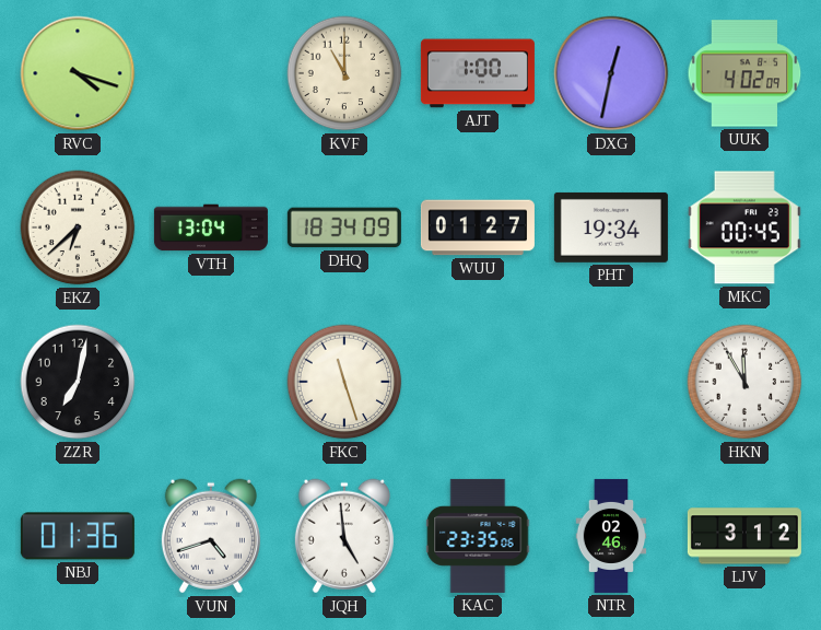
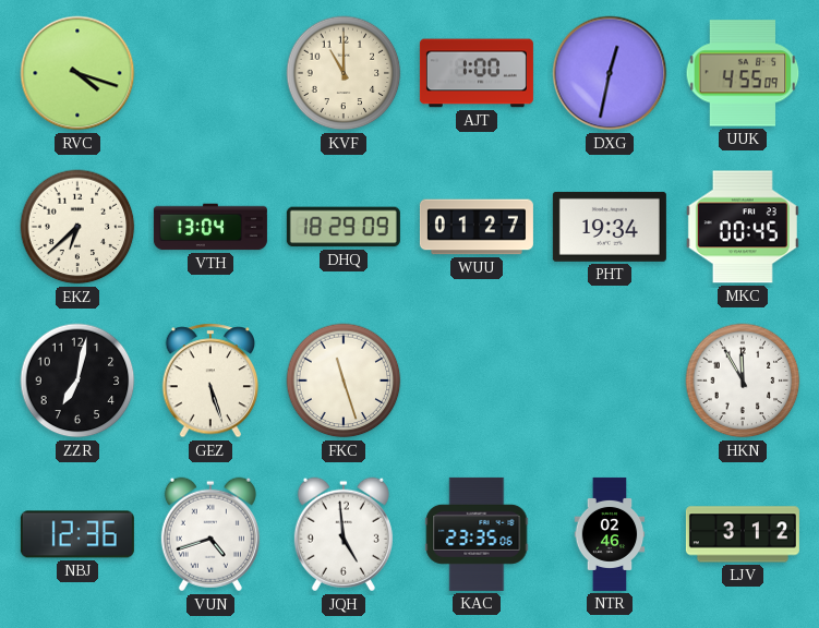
UUK: 4:02 -> 4:55 (743, 73)
DHQ: 18:34 -> 18:29 (344, 227)
GEZ: none -> 5:27 (210, 381)
NBJ: 01:36 -> 12:36 (77, 534)
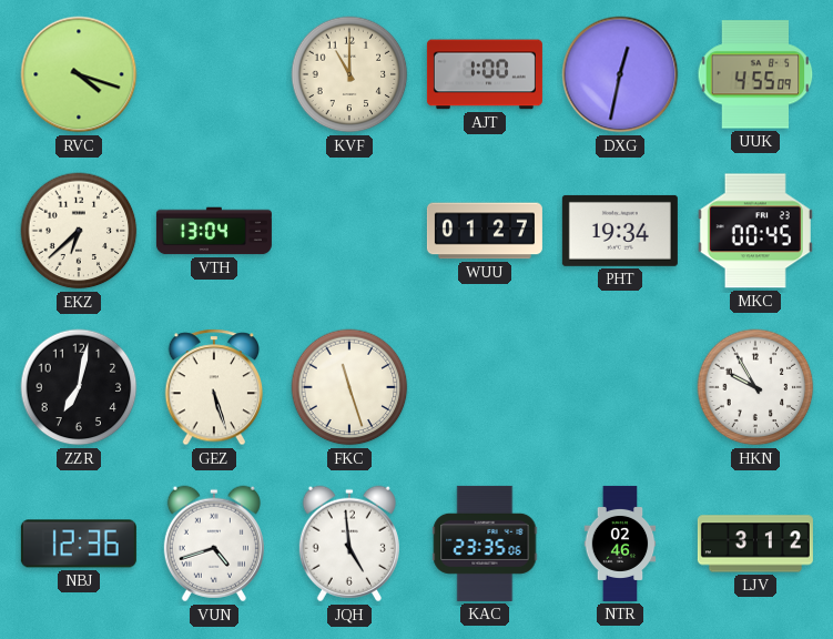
DHQ: 18:29 -> none (344, 227)
HKN: 11:55 -> 9:55 (755, 387)
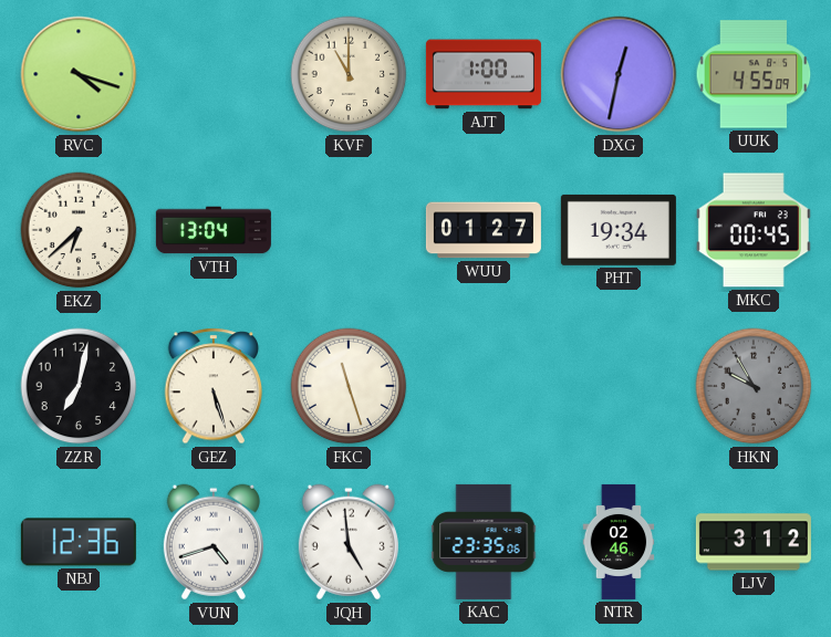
HKN dial: white -> grey (754, 386)
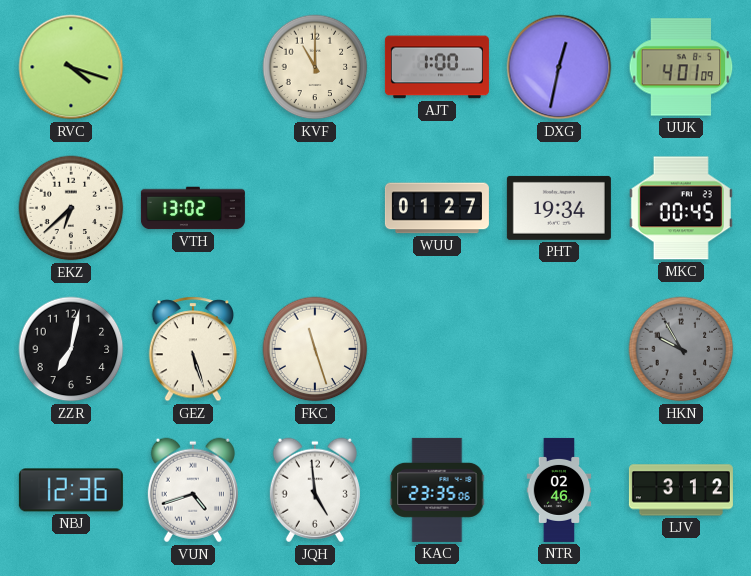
UUK: 4:55 -> 4:01 (681, 67)
VTH: 13:04 -> 13:02 (193, 208)
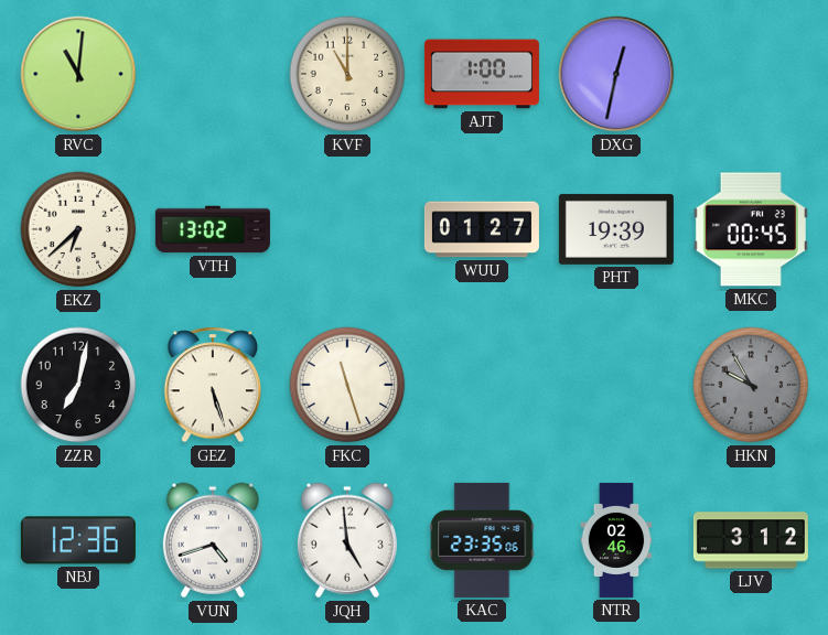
RVC: 4:18 -> 11:01 (78, 74)
UUK: 4:01 -> none (681, 67)
PHT: 19:34 -> 19:39 (616, 229)
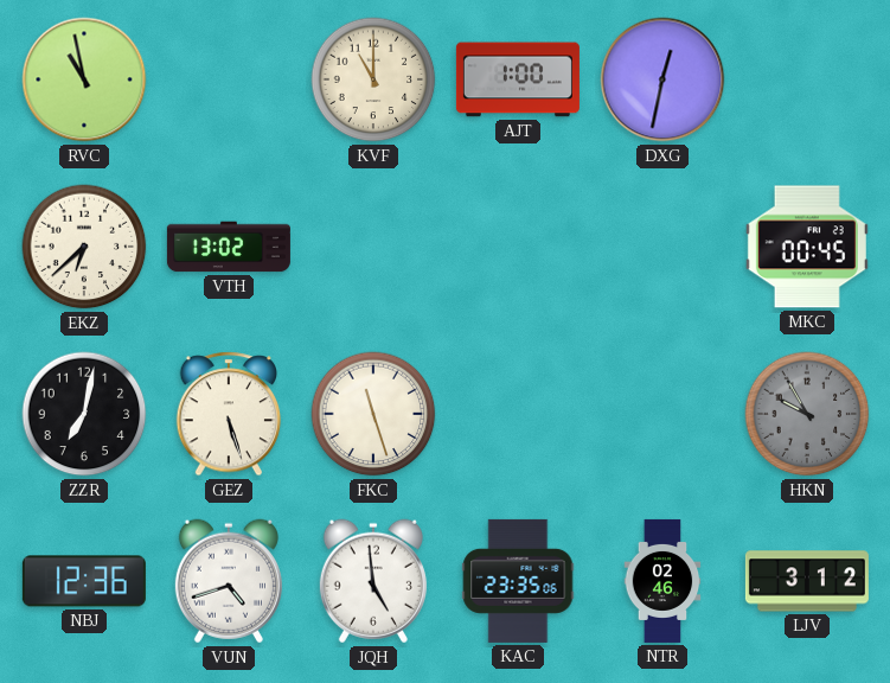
RVC: 11:01 -> 10:58 (84, 79)
WUU: 01:27 -> none (482, 229)
PHT: 19:39 -> none (616, 229)
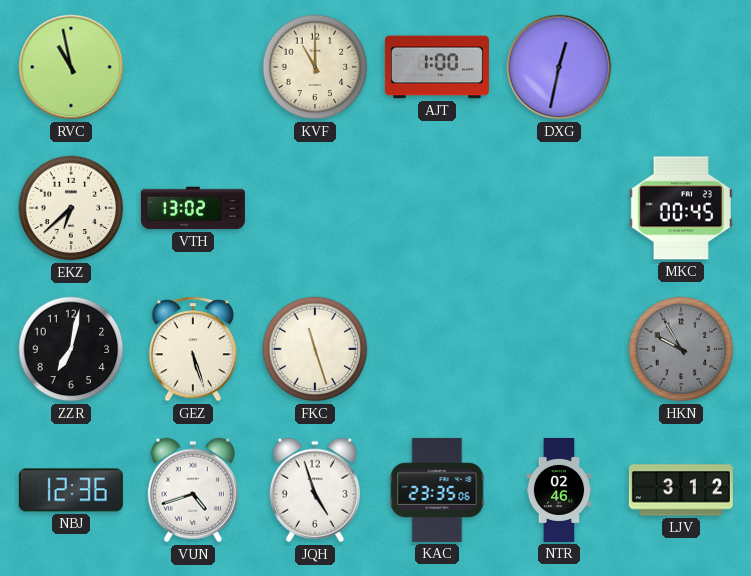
JQH: 4:59 -> 4:57 (315, 490)
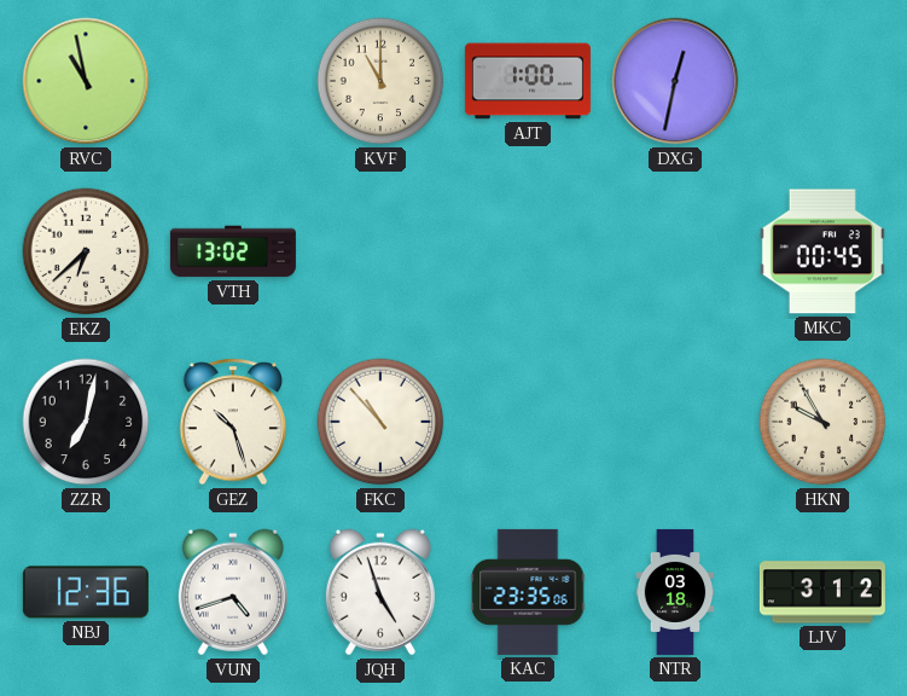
GEZ: 5:27 -> 10:27 (233, 422)
FKC: 11:27 -> 10:53 (380, 422)
HKN dial: grey -> cream (822, 422)
NTR: 02:46 -> 03:18 (675, 592)
